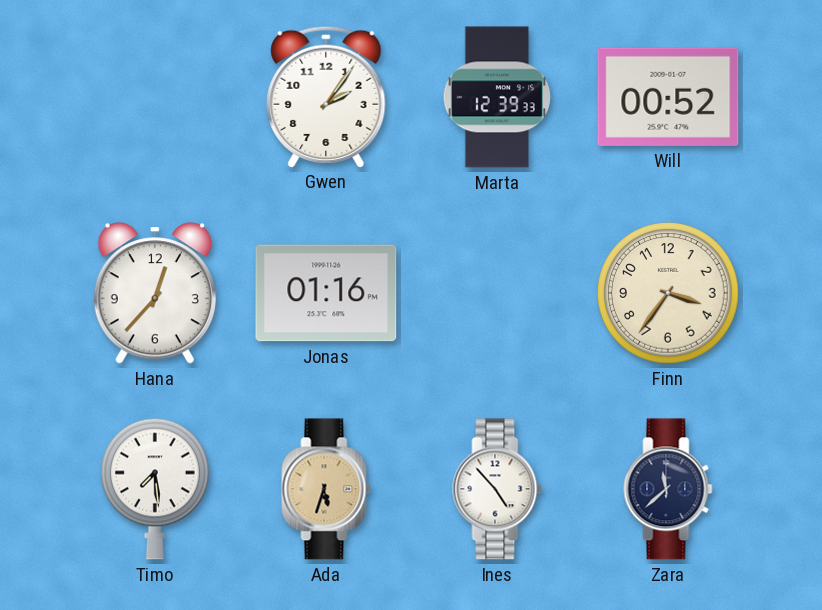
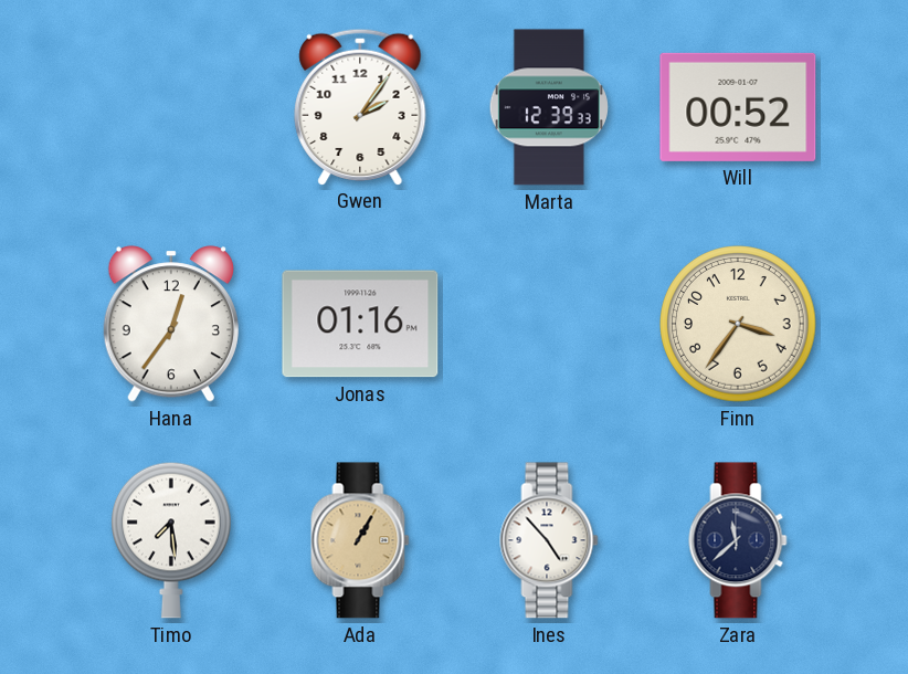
Hana: 12:37 -> 12:36 (171, 324)
Ada: 5:33 -> 1:05 (360, 540)
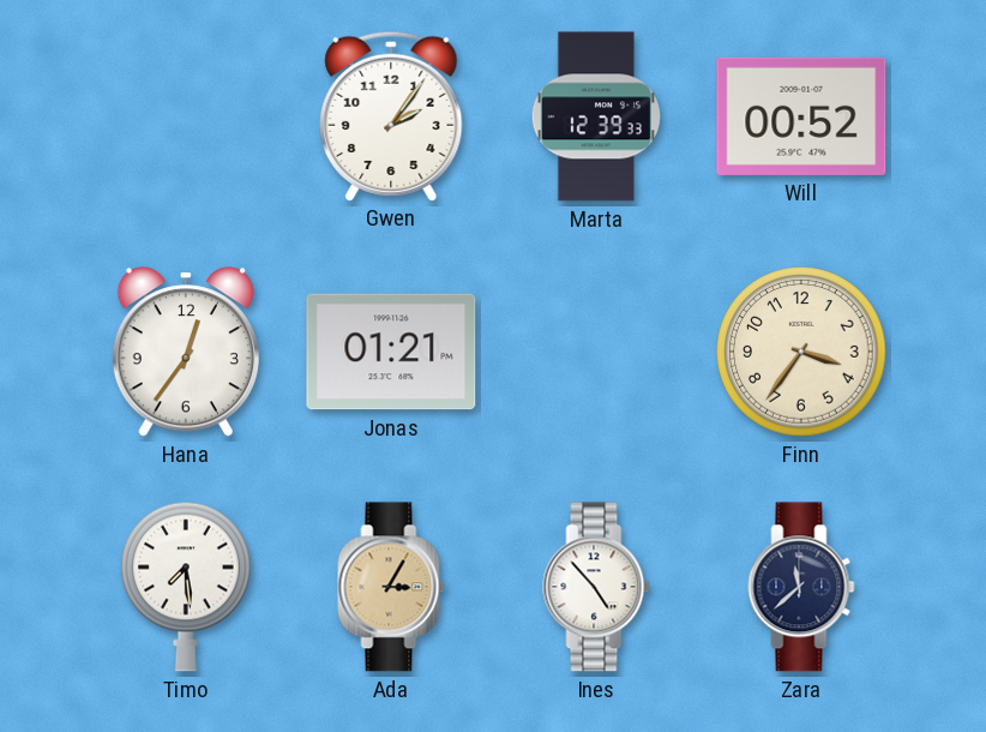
Jonas: 01:16 -> 01:21 (391, 352)
Ada: 1:05 -> 3:05 (391, 587)
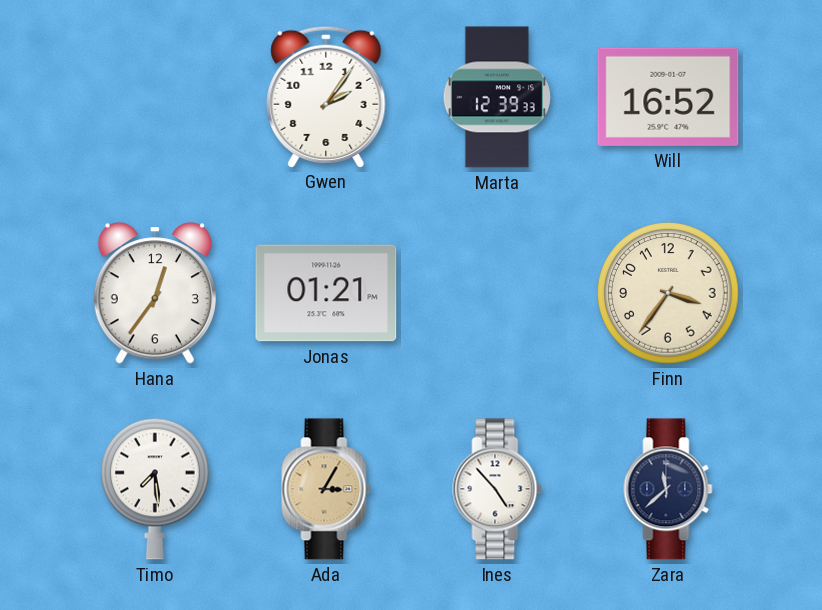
Will: 00:52 -> 16:52 (668, 97)
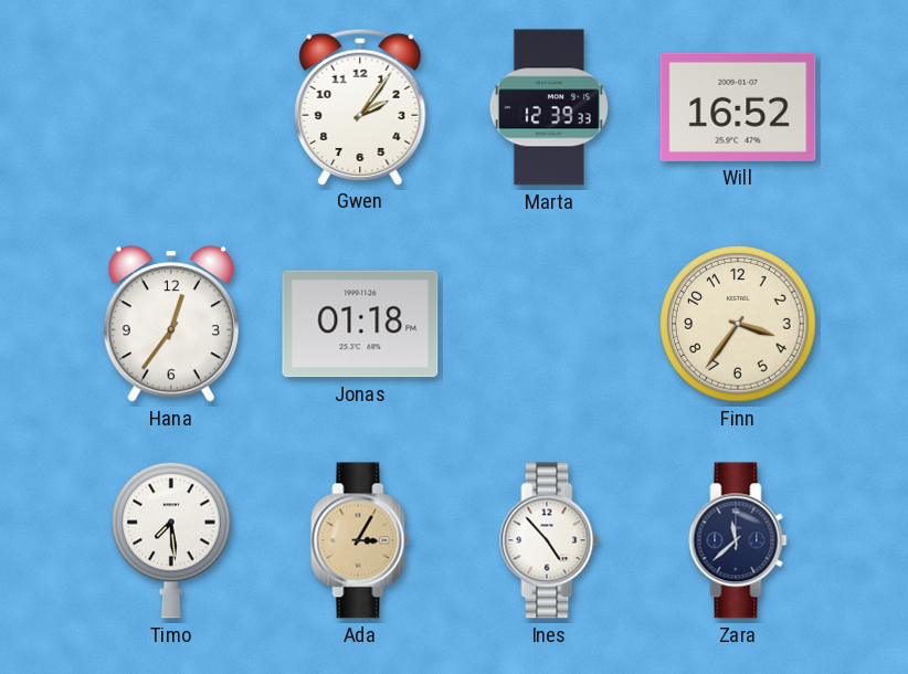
Jonas: 01:21 -> 01:18 (360, 324)
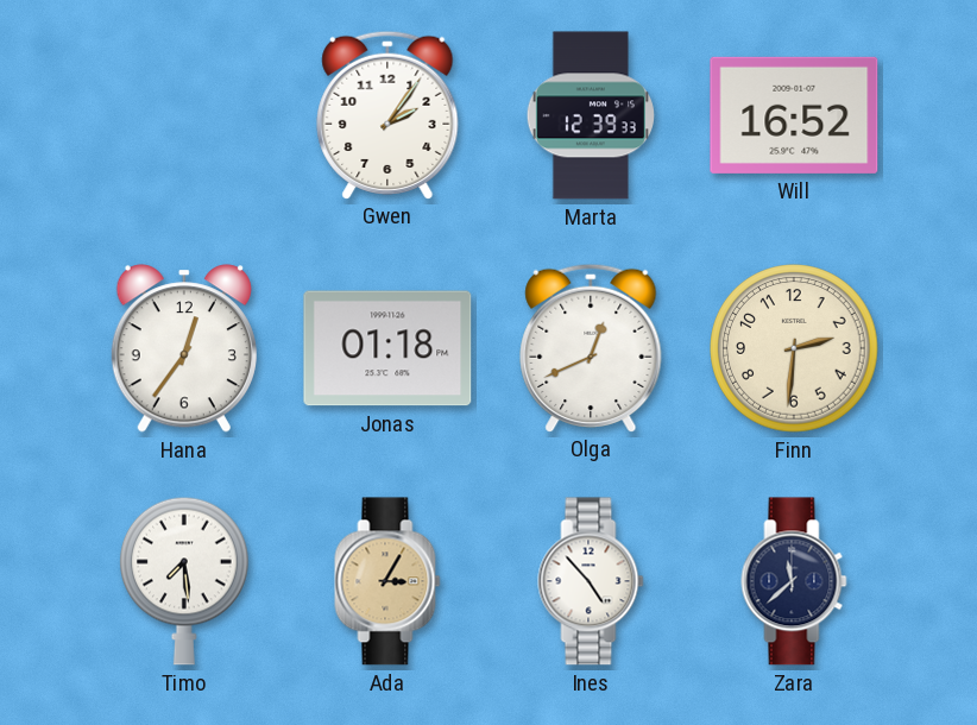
Olga: none -> 12:41 (591, 347)
Finn: 3:36 -> 2:31 (794, 348)
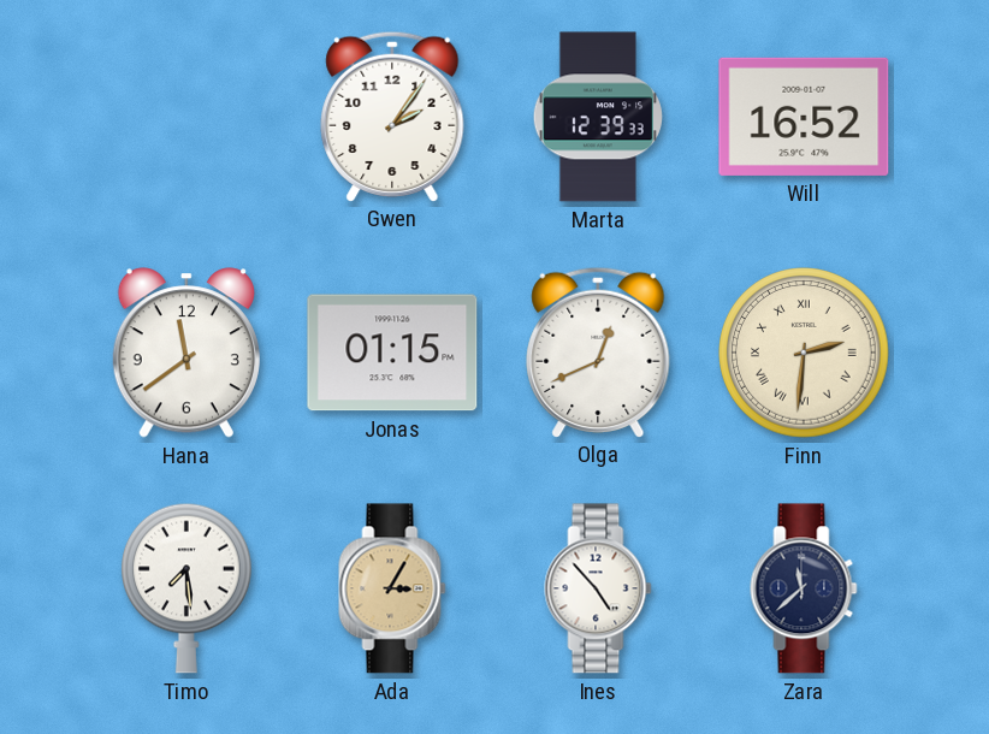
Hana: 12:36 -> 11:39 (186, 353)
Jonas: 01:18 -> 01:15 (392, 353)
Finn numerals: Arabic -> Roman (804, 353)
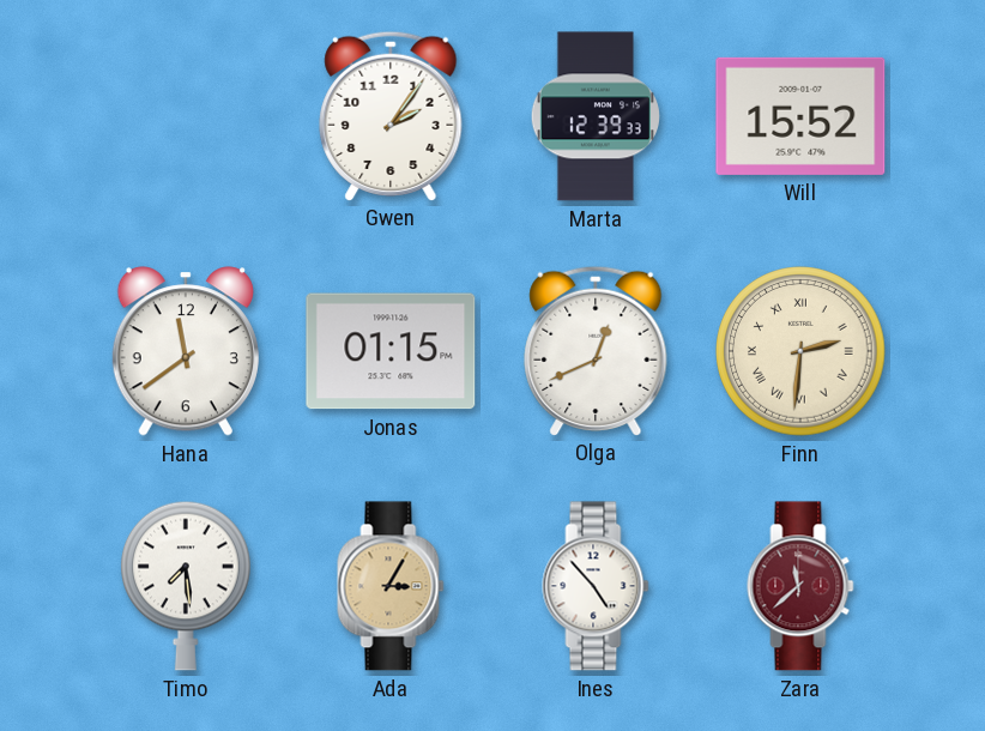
Will: 16:52 -> 15:52 (800, 116)
Zara dial: navy -> burgundy (800, 586)
